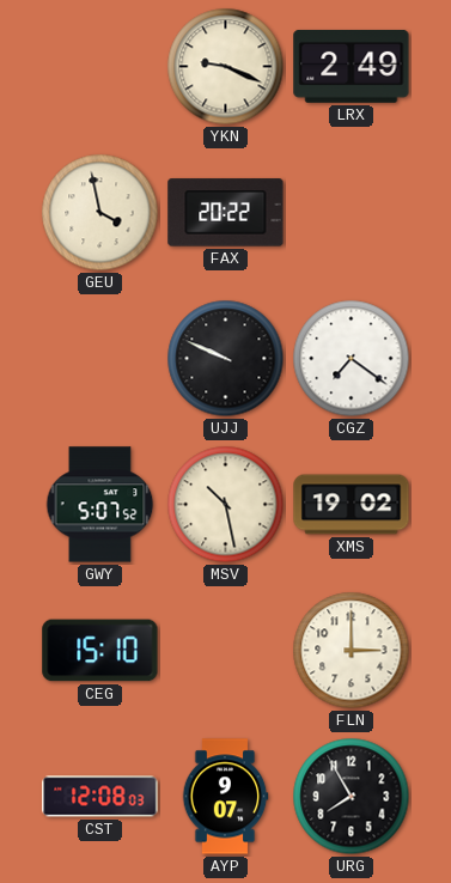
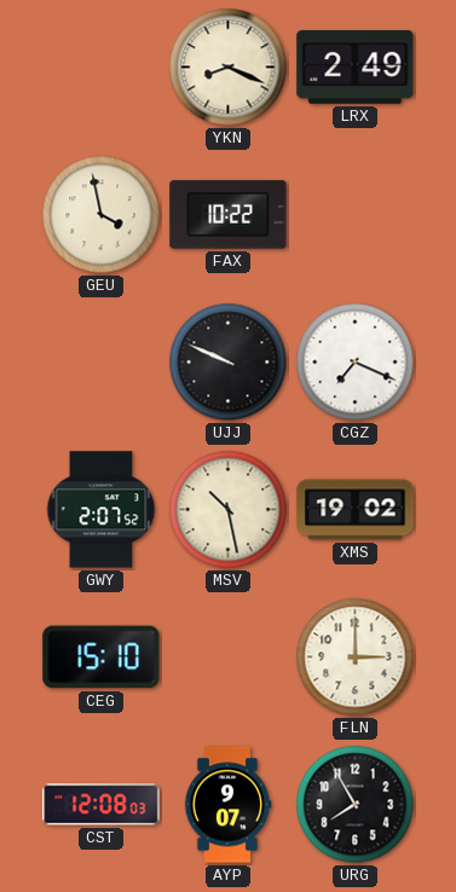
YKN: 9:19 -> 8:19 (229, 68)
FAX: 20:22 -> 10:22 (229, 215)
CGZ: 7:21 -> 7:19 (356, 363)
GWY: 5:07 -> 2:07 (102, 510)
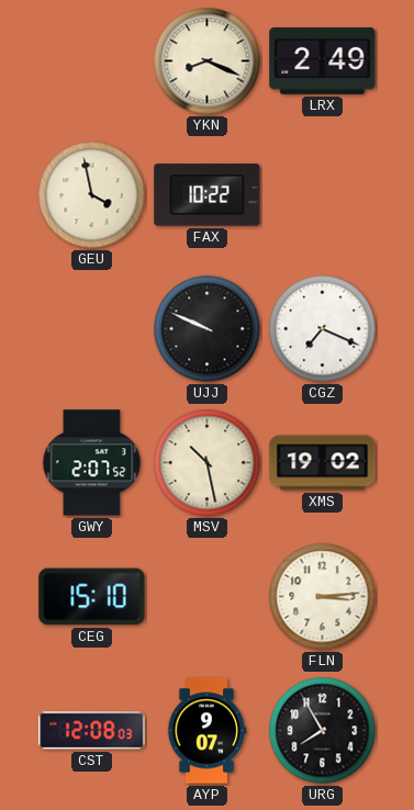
FLN: 3:00 -> 3:14 (323, 597)
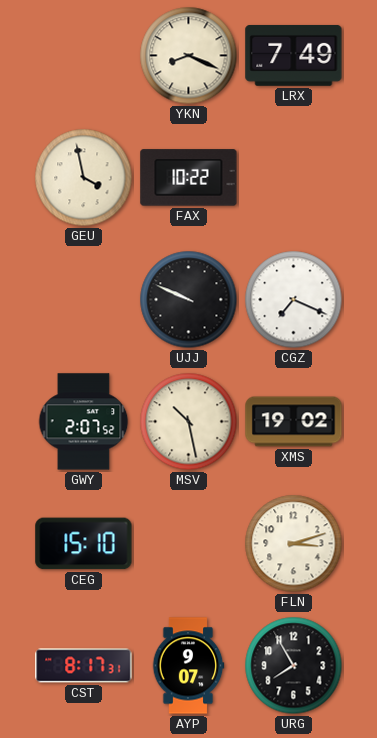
LRX: 2:49 -> 7:49 (294, 55)
FLN: 3:14 -> 3:12 (294, 544)
CST: 12:08 -> 8:17 (84, 666)
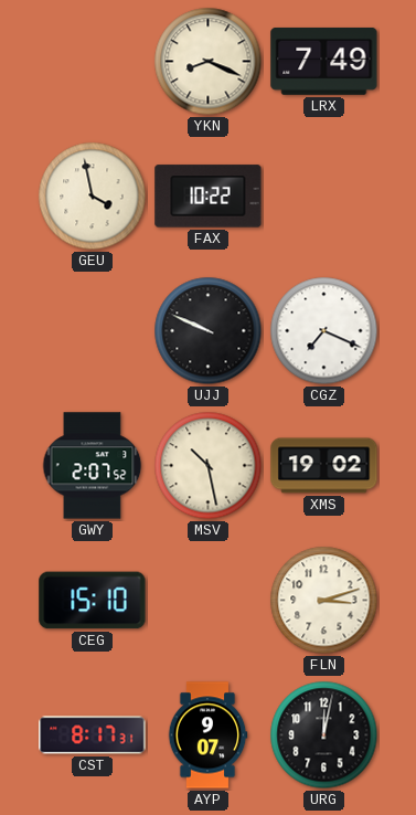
URG: 7:55 -> 12:02 (324, 735)
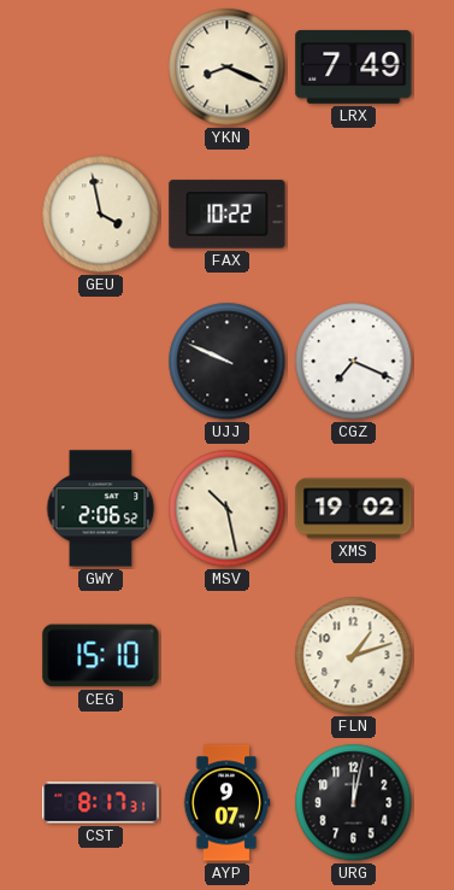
GWY: 2:07 -> 2:06 (101, 509)
FLN: 3:12 -> 1:12 (354, 656)
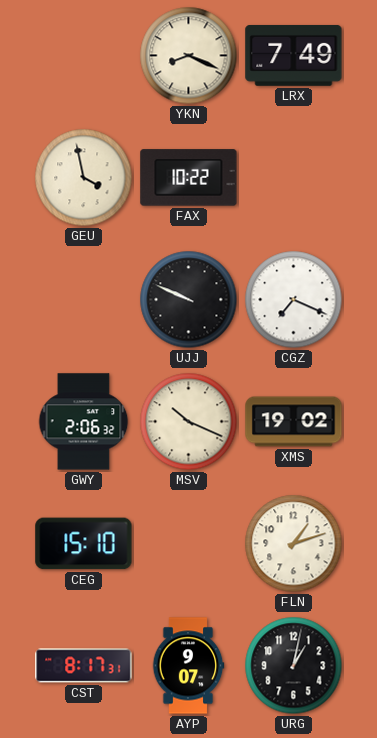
GWY: 2:06:52 -> 2:06:32 (84, 422)
MSV: 10:28 -> 10:19 (189, 422)
URG: 12:02 -> 1:02 (294, 666)
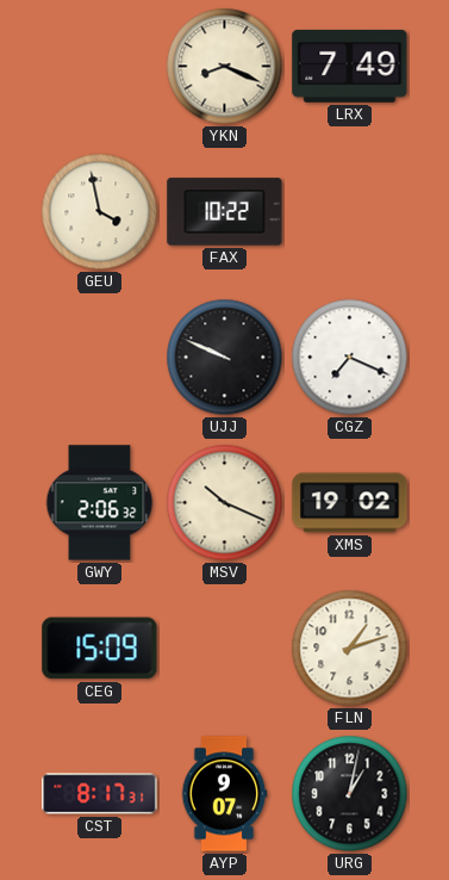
CEG: 15:10 -> 15:09 (100, 649)
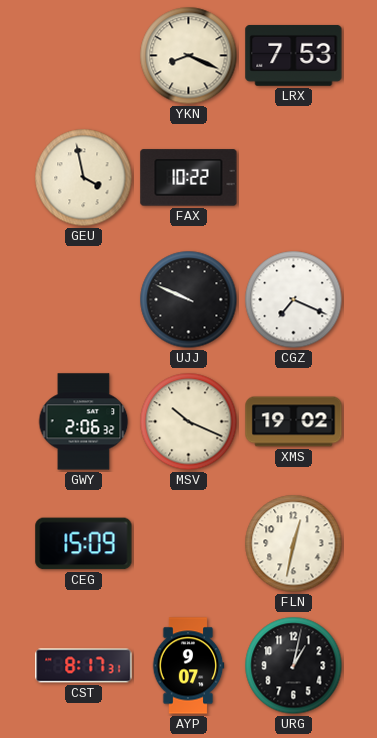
LRX: 7:49 -> 7:53 (294, 55)
FLN: 1:12 -> 12:32 (294, 544)
